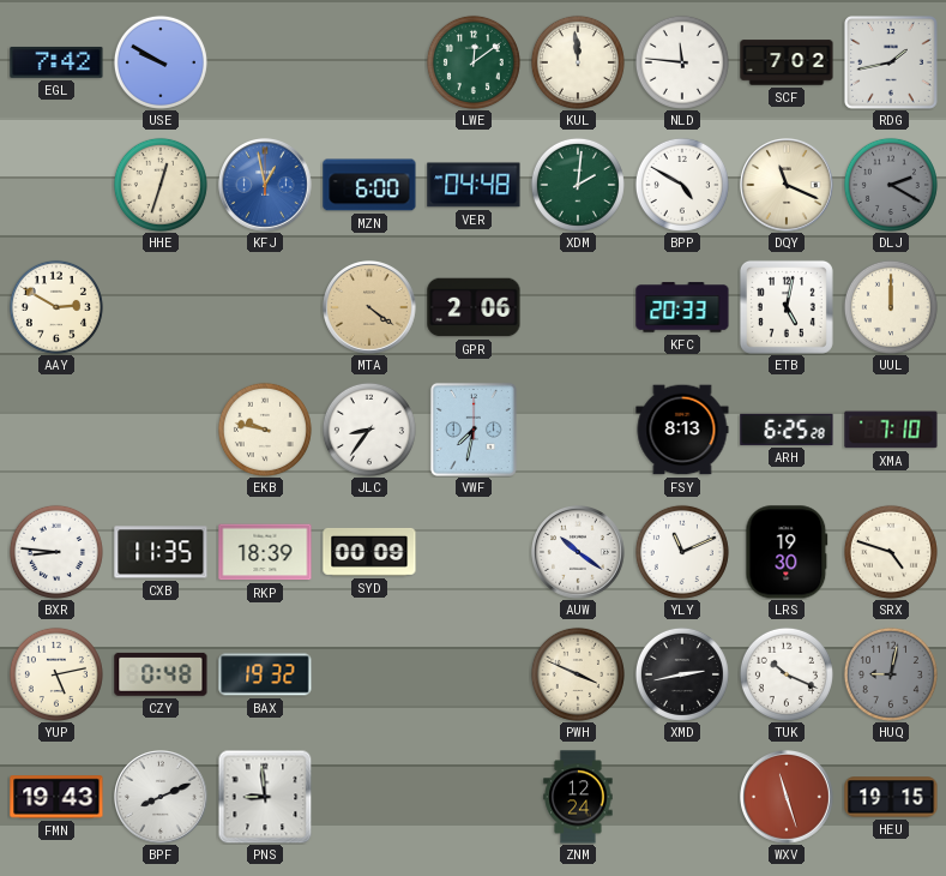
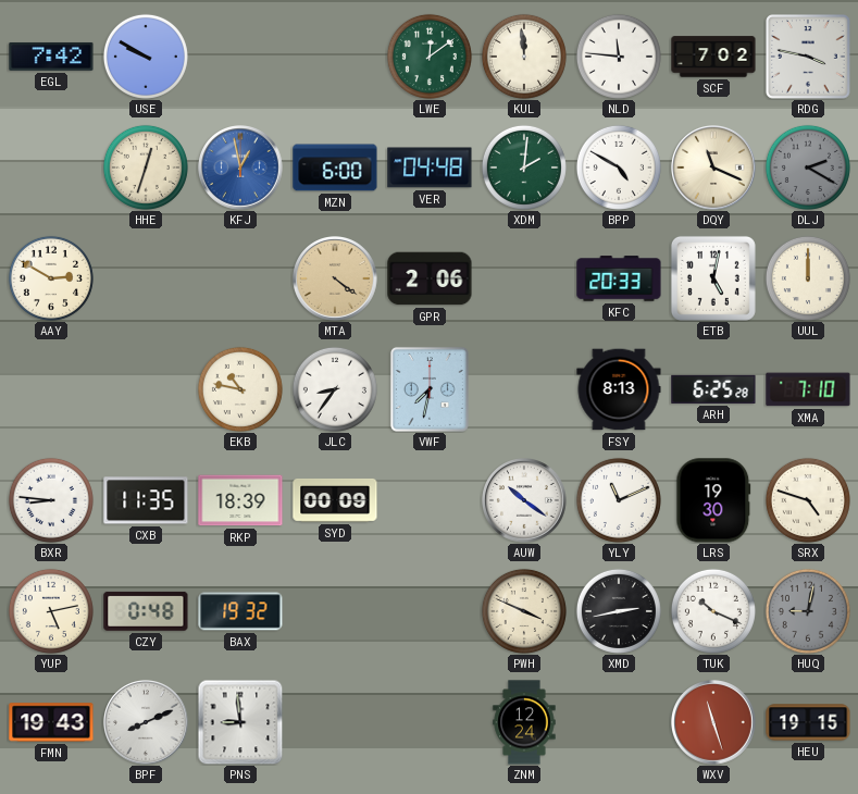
RDG: 1:43 -> 3:47 (809, 58)
EKB: 9:47 -> 10:47 (240, 389)
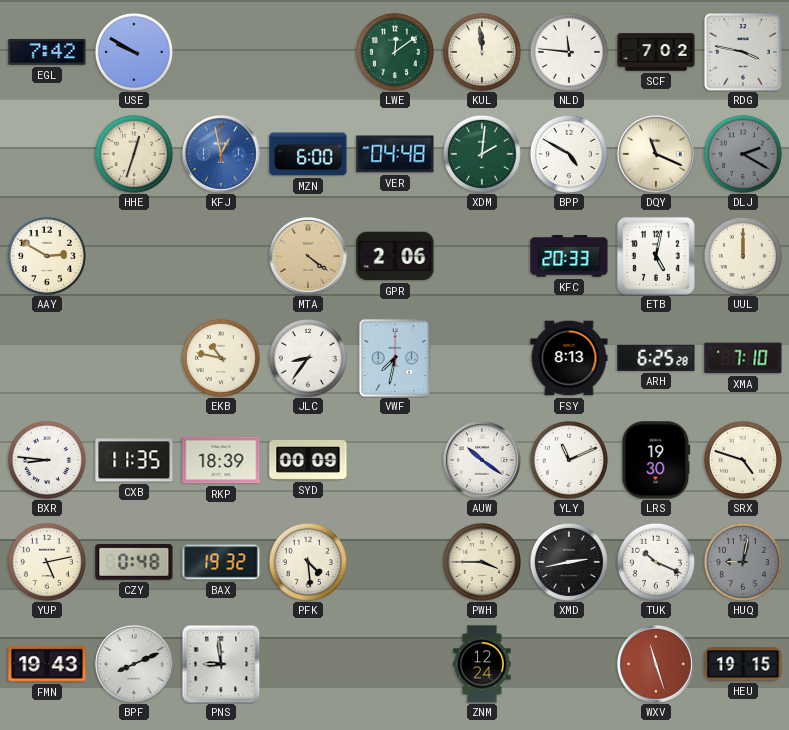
PFK: none -> 4:29 (308, 562)
PWH: 3:49 -> 3:45 (482, 562)
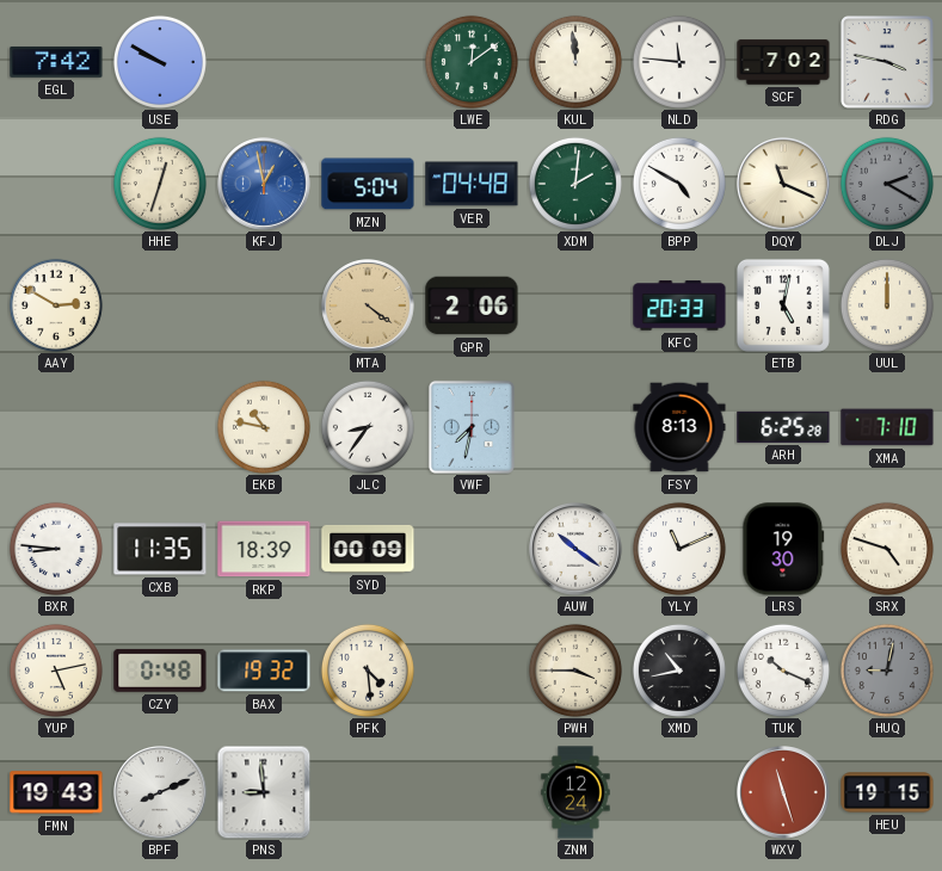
MZN: 6:00 -> 5:04 (368, 184)
XMD: 2:43 -> 10:43 (679, 671)
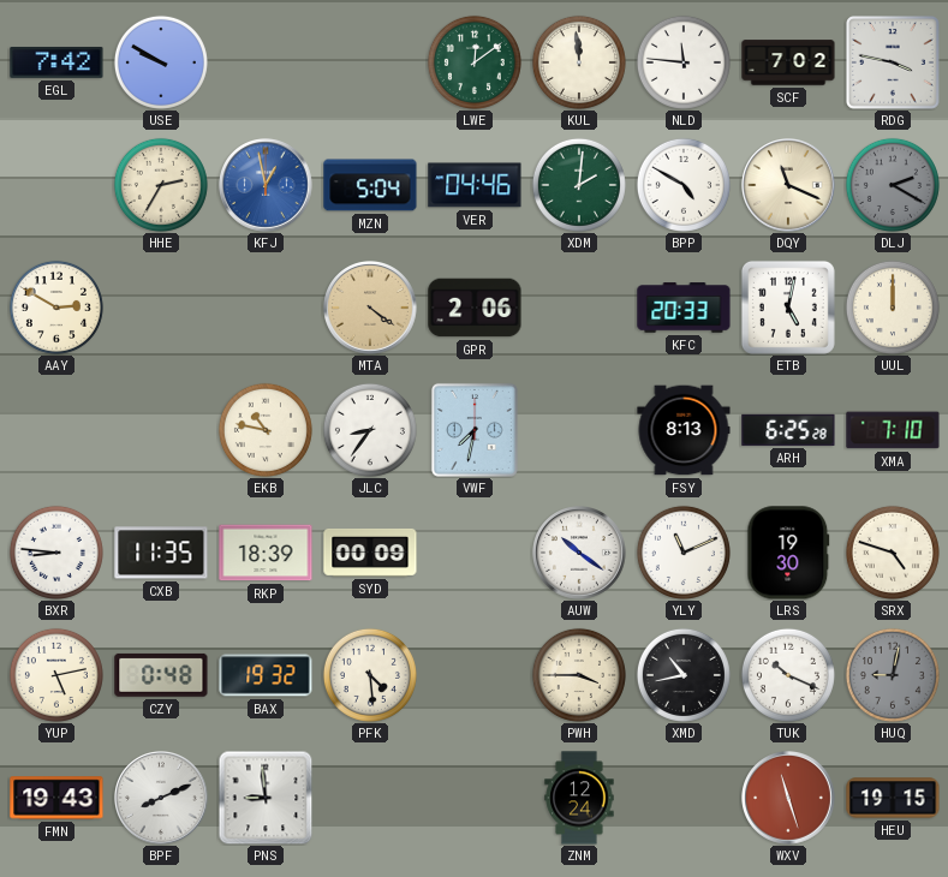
HHE: 12:33 -> 2:35 (161, 185)
VER: 04:48 -> 04:46 (475, 185)
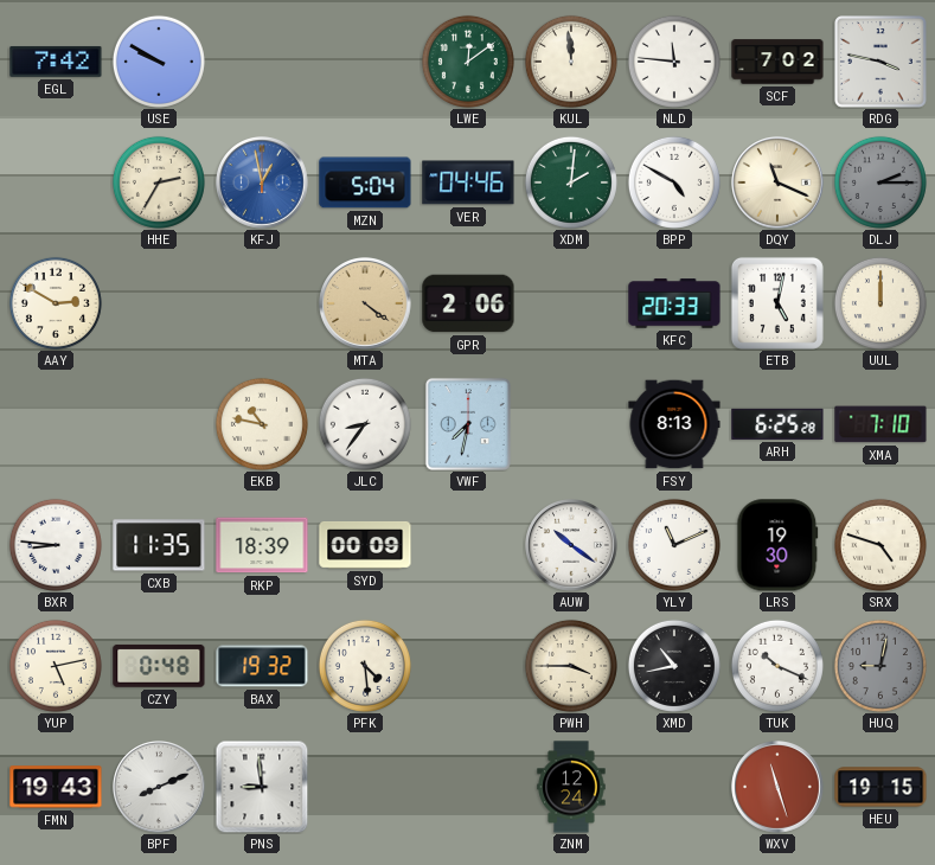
DLJ: 2:20 -> 2:15 (880, 182)
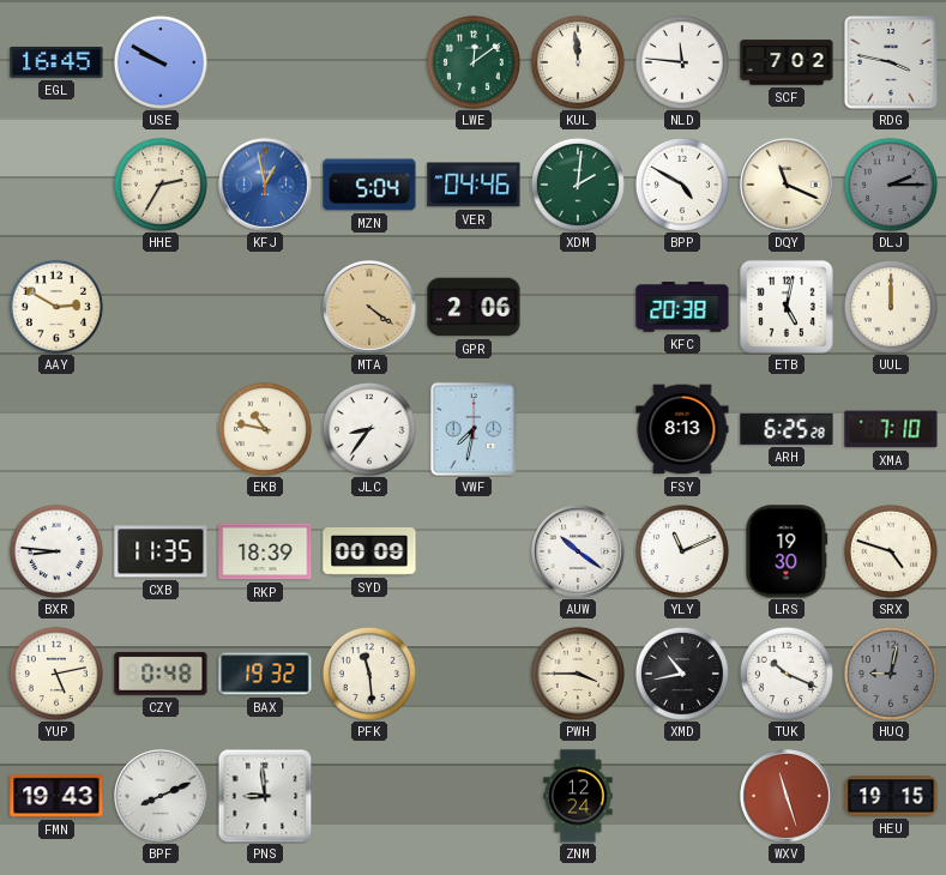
EGL: 7:42 -> 16:45 (56, 62)
KFC: 20:33 -> 20:38 (682, 307)
PFK: 4:29 -> 11:29 (369, 674)
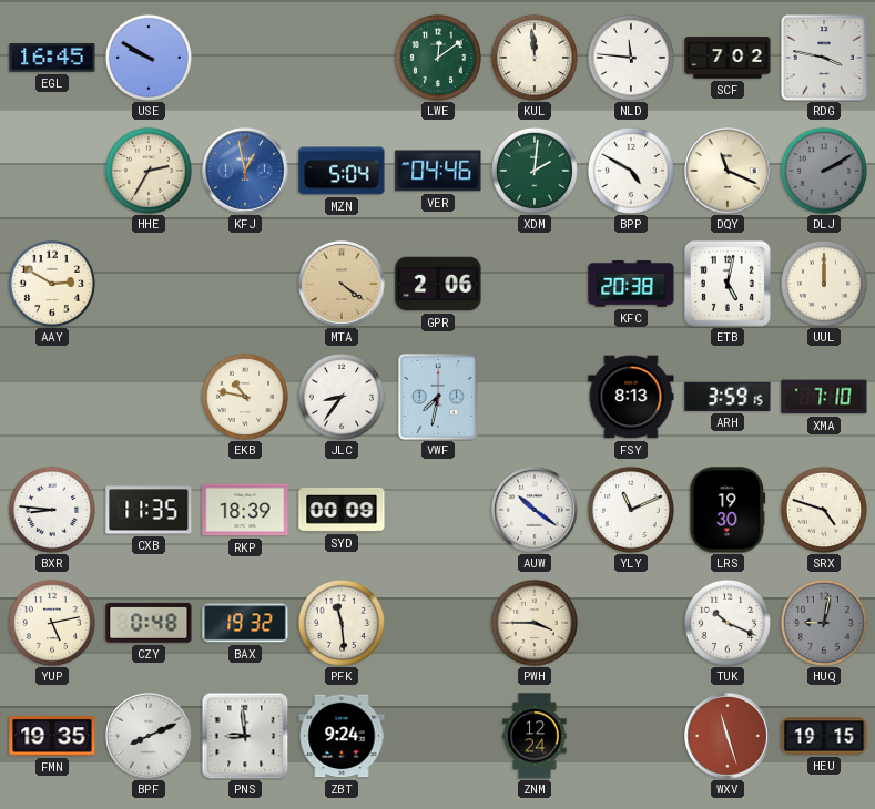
DLJ: 2:15 -> 2:10 (824, 171)
ARH: 6:25 -> 3:59 (728, 397)
XMD: 10:43 -> none (682, 674)
FMN: 19:43 -> 19:35 (52, 736)
ZBT: none -> 9:24 (342, 736)
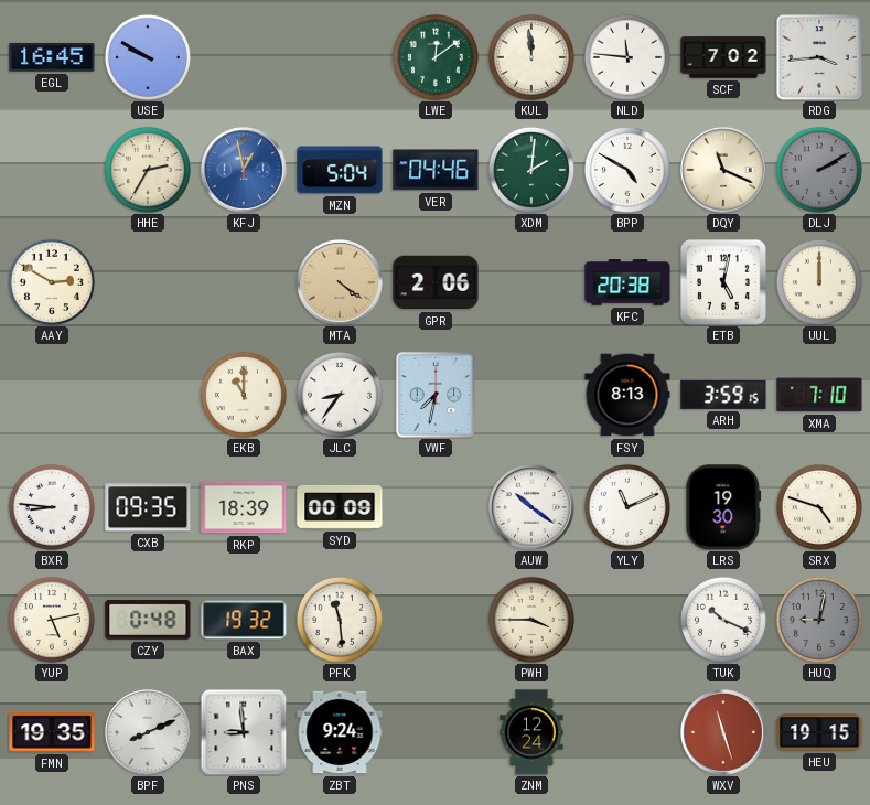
RDG: 3:47 -> 3:44 (820, 58)
EKB: 10:47 -> 11:00 (244, 395)
CXB: 11:35 -> 09:35 (148, 507)
